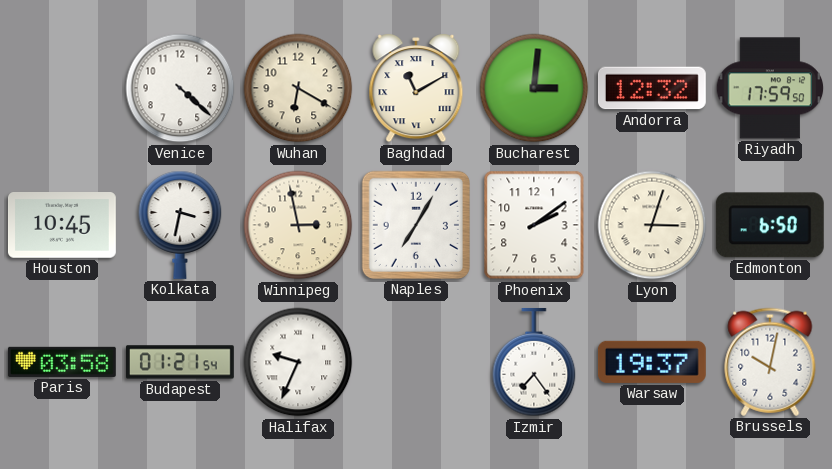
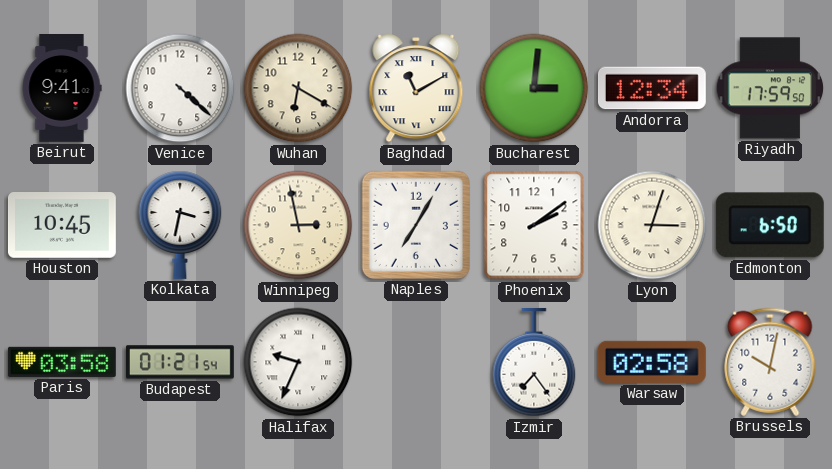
Beirut: none -> 9:41 (62, 89)
Andorra: 12:32 -> 12:34 (652, 88)
Warsaw: 19:37 -> 02:58 (652, 362)
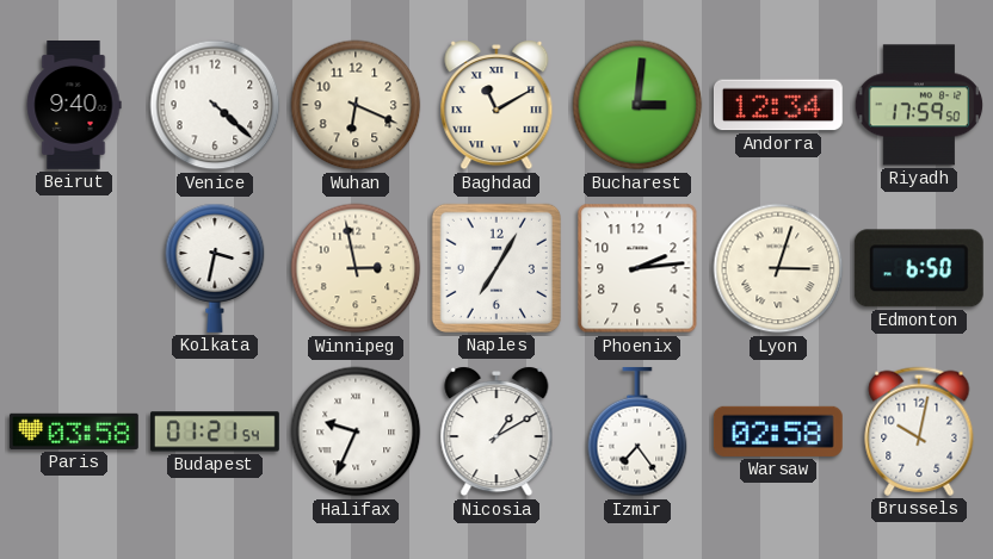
Beirut: 9:41 -> 9:40 (74, 106)
Wuhan: 6:20 -> 6:19 (356, 105)
Houston: 10:45 -> none (62, 225)
Phoenix: 2:09 -> 2:14 (637, 268)
Nicosia: none -> 1:10 (496, 433)
